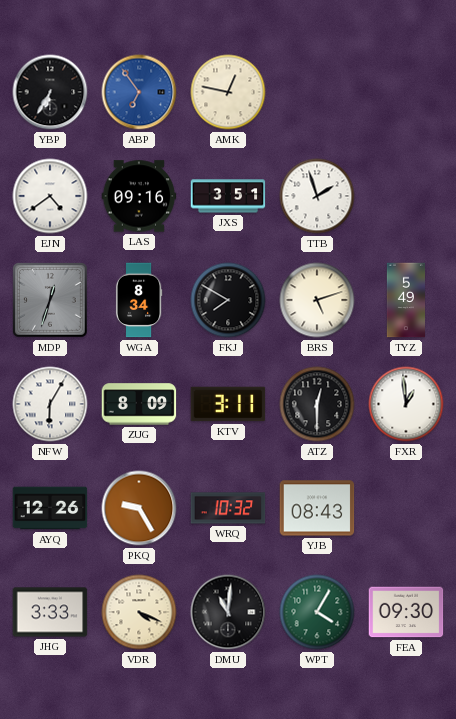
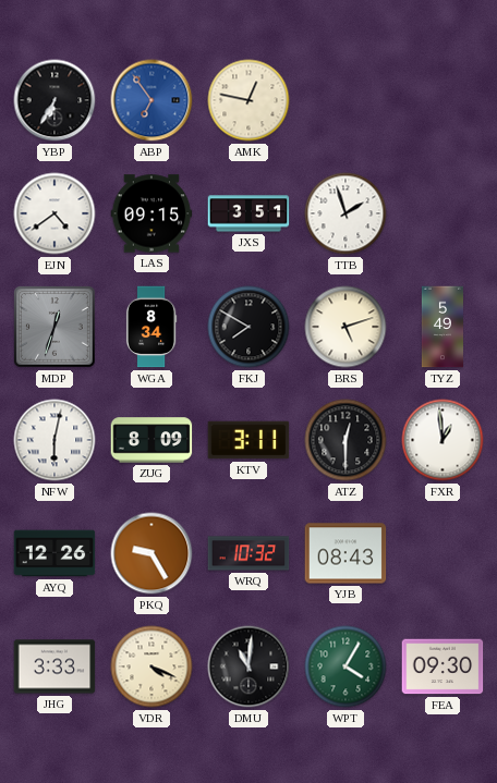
LAS: 09:16 -> 09:15 (151, 213)
NFW: 6:05 -> 6:02 (54, 440)
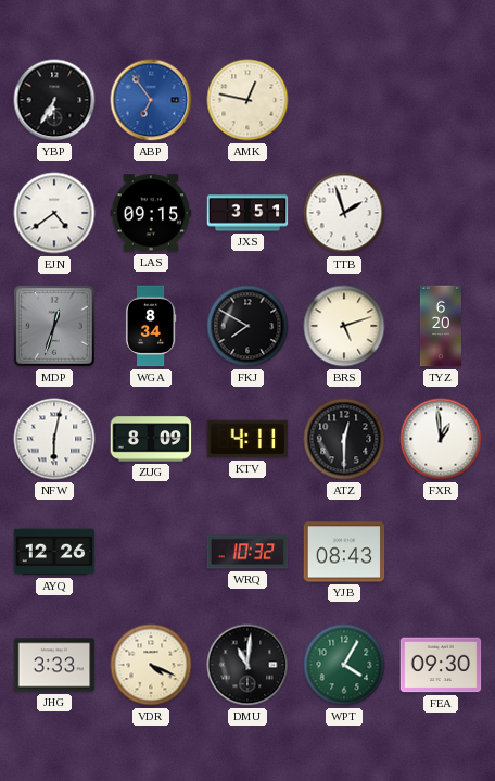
TYZ: 5:49 -> 6:20 (440, 326)
KTV: 3:11 -> 4:11 (247, 439)
PKQ: 9:25 -> none (151, 553)
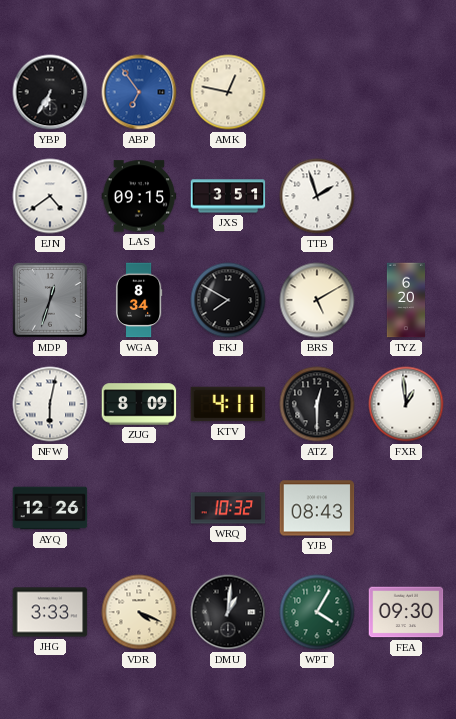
BRS: 5:12 -> 5:10 (317, 300)
DMU: 11:01 -> 1:01 (228, 612)
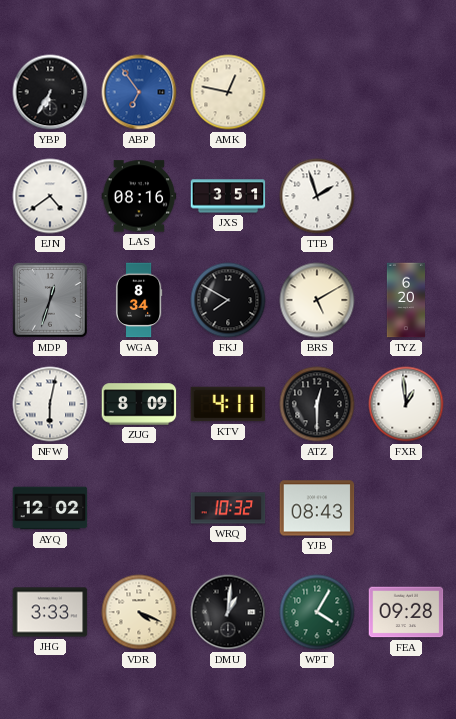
LAS: 09:15 -> 08:16 (139, 196)
AYQ: 12:26 -> 12:02 (50, 508)
FEA: 09:30 -> 09:28 (406, 612)
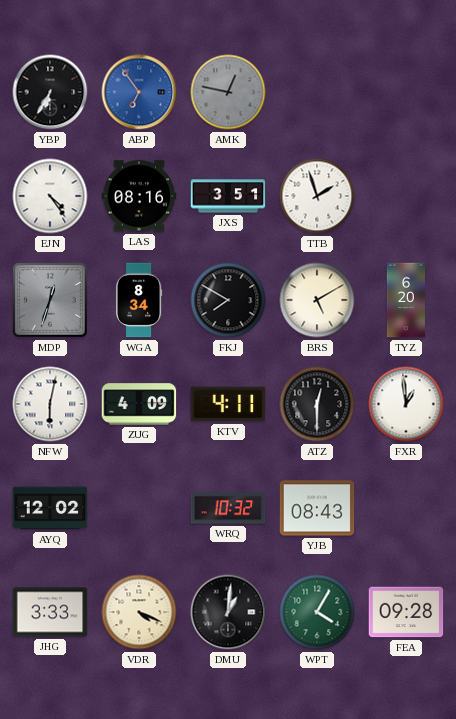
AMK dial: cream -> grey (228, 92)
EJN: 4:39 -> 4:24 (50, 196)
ZUG: 8:09 -> 4:09 (139, 404)
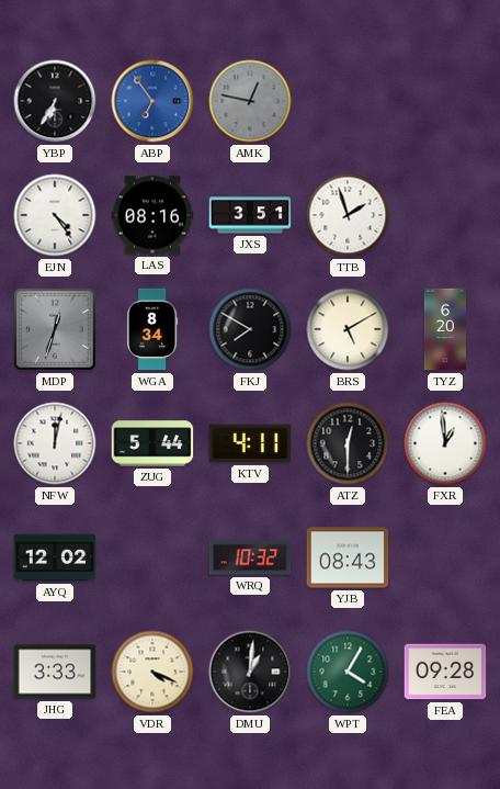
NFW: 6:02 -> 12:02 (55, 443)
ZUG: 4:09 -> 5:44 (152, 443)
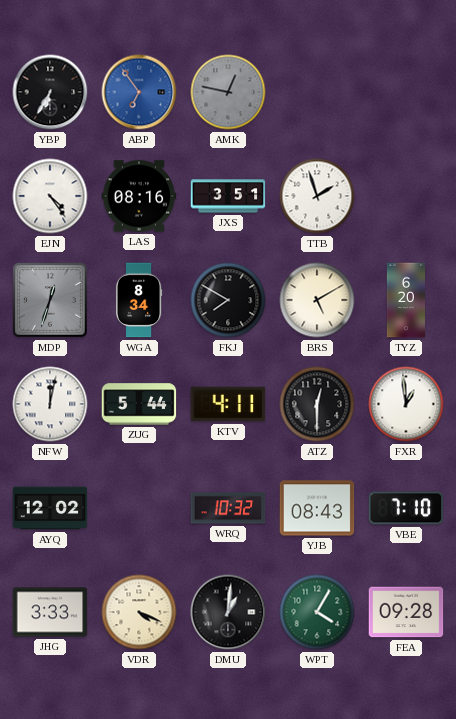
VBE: none -> 7:10 (406, 508)
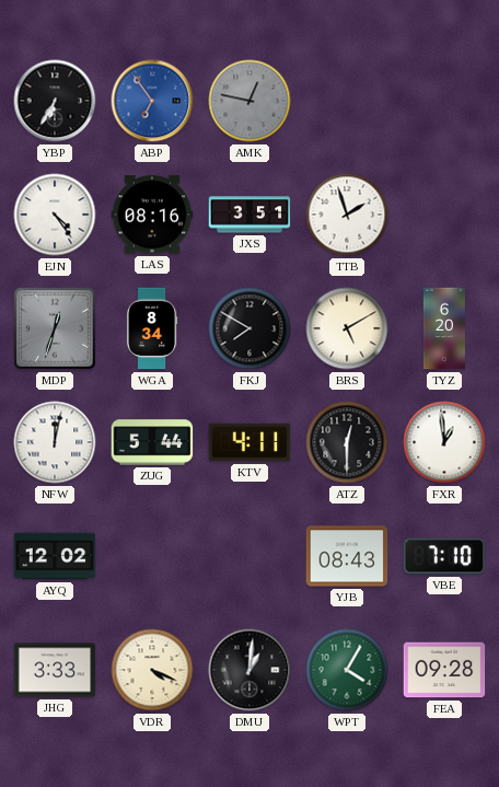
WRQ: 10:32 -> none (228, 508)
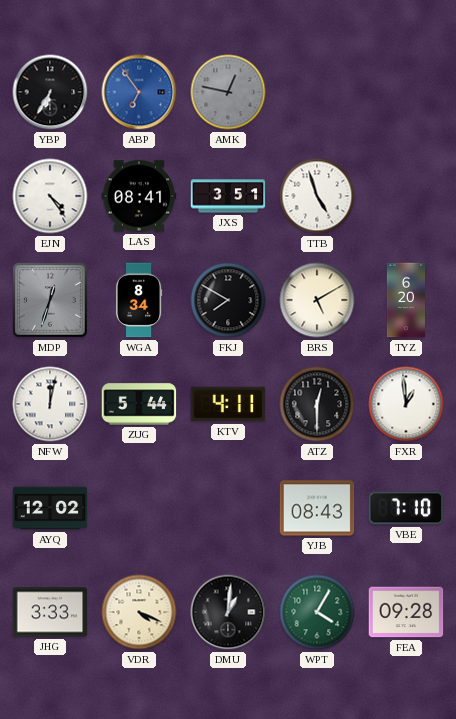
LAS: 08:16 -> 08:41 (139, 196)
TTB: 1:57 -> 4:57 (317, 196)
